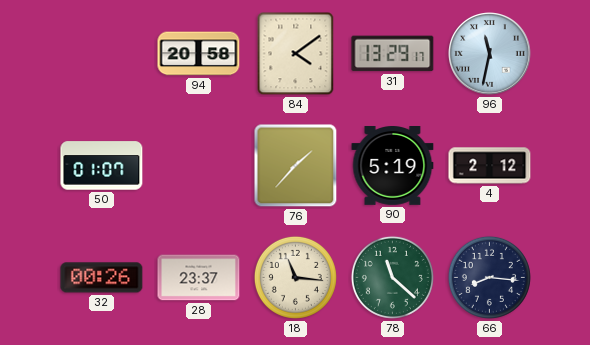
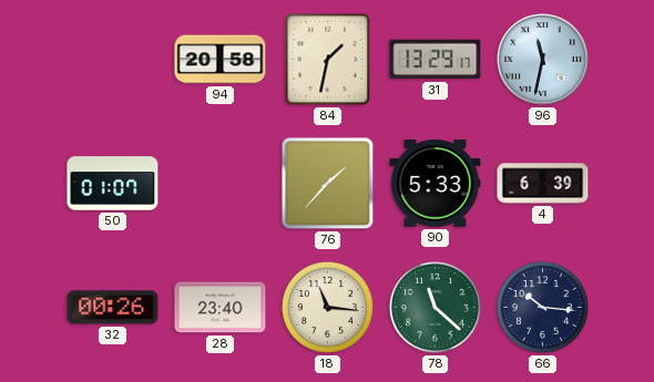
84: 4:09 -> 1:32 (328, 60)
90: 5:19 -> 5:33 (436, 184)
4: 2:12 -> 6:39 (543, 184)
28: 23:37 -> 23:40 (221, 308)
66: 8:16 -> 10:16 (542, 307)
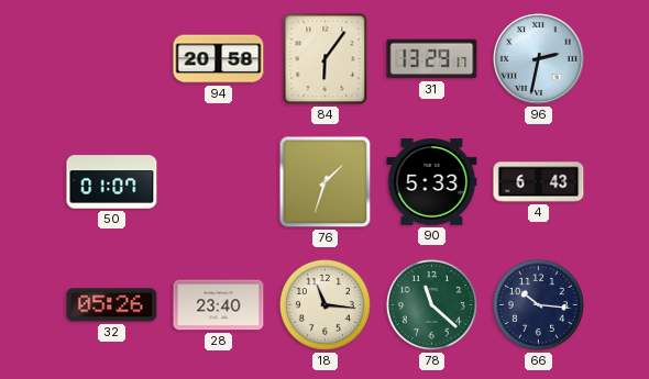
84: 1:32 -> 6:06 (326, 59)
96: 11:32 -> 2:32 (539, 59)
76: 1:37 -> 1:33 (326, 182)
4: 6:39 -> 6:43 (539, 182)
32: 00:26 -> 05:26 (112, 305)
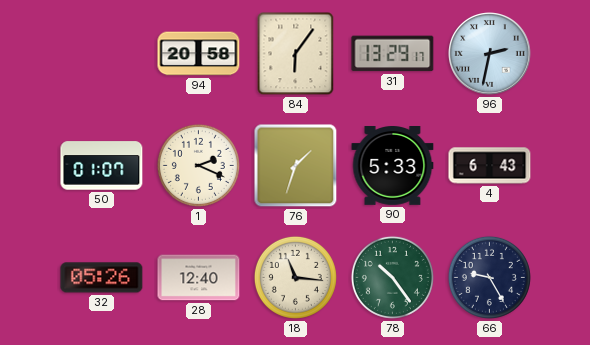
1: none -> 2:19 (198, 165)
28: 23:40 -> 12:40 (199, 278)
78: 11:22 -> 10:24 (392, 277)
66: 10:16 -> 9:25 (489, 277)
